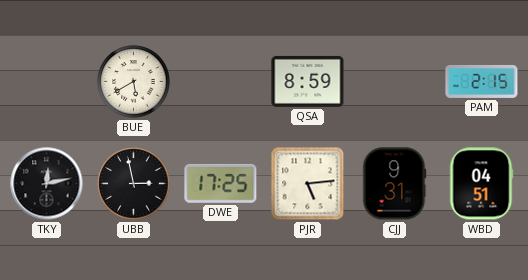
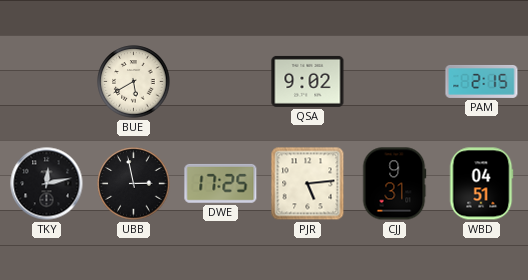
QSA: 8:59 -> 9:02 (308, 81)
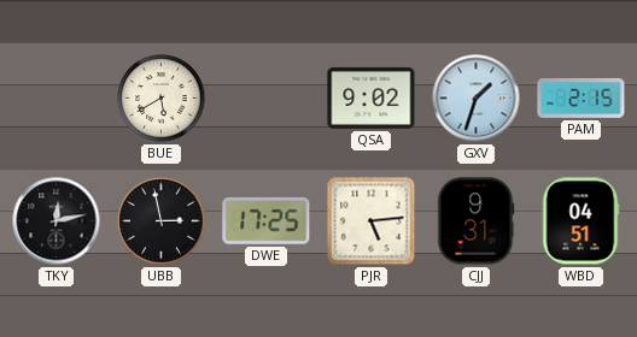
GXV: none -> 1:33 (477, 99)
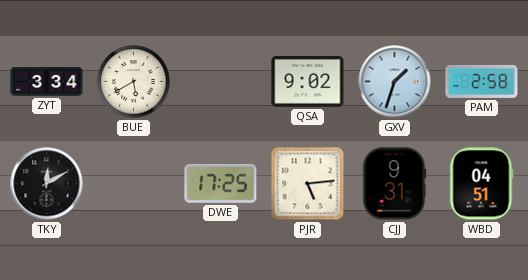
ZYT: none -> 3:34 (47, 82)
PAM: 2:15 -> 2:58 (482, 81)
TKY: 12:13 -> 12:10 (47, 184)
UBB: 2:58 -> none (162, 221)
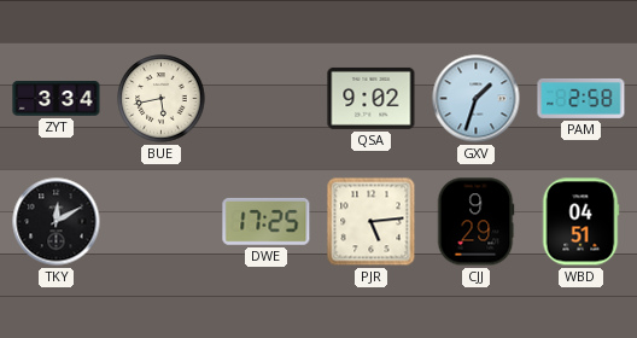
BUE: 5:40 -> 5:43 (162, 99)
CJJ: 9:31 -> 9:29 (475, 222)
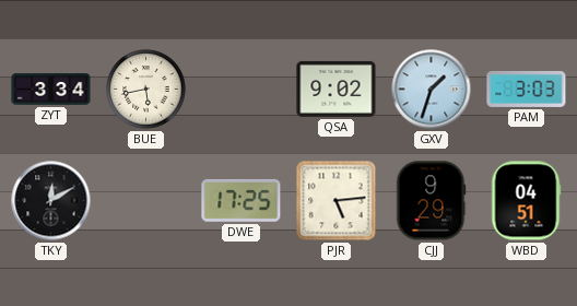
PAM: 2:58 -> 3:03 (527, 89)
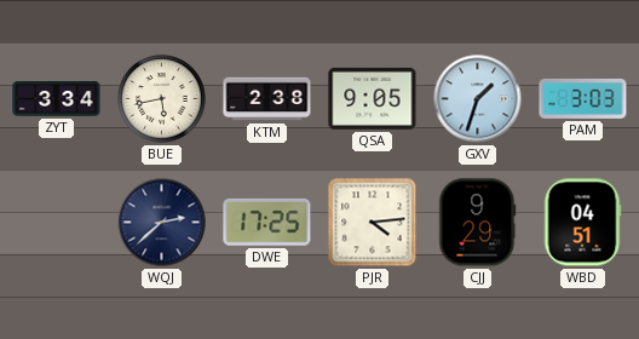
KTM: none -> 2:38 (267, 99)
QSA: 9:02 -> 9:05 (373, 98)
TKY: 12:10 -> none (51, 201)
WQJ: none -> 2:38 (162, 223)
PJR: 5:14 -> 4:14 (373, 223)
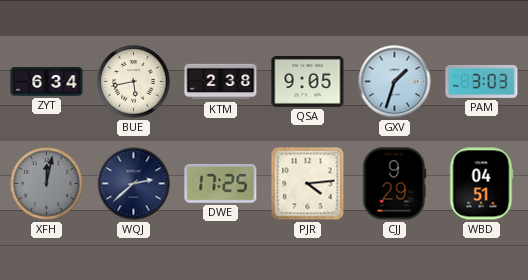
ZYT: 3:34 -> 6:34 (47, 82)
XFH: none -> 12:02 (47, 184)
